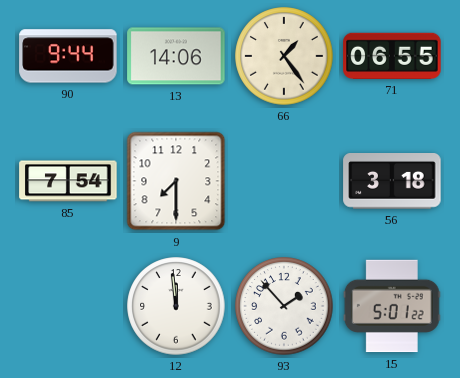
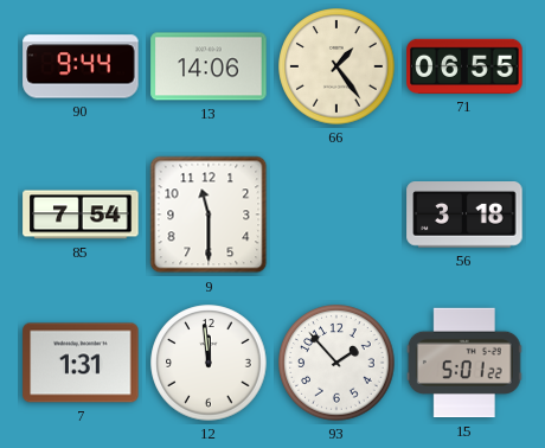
9: 7:30 -> 11:30 (209, 215)
7: none -> 1:31 (81, 363)
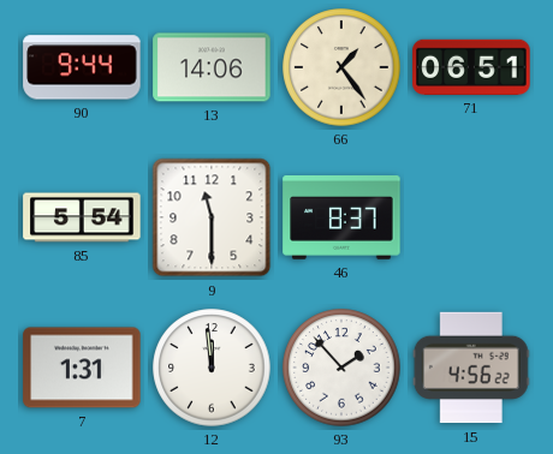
71: 06:55 -> 06:51 (471, 67)
85: 7:54 -> 5:54 (82, 217)
46: none -> 8:37 (341, 219)
56: 3:18 -> none (464, 216)
15: 5:01 -> 4:56 (471, 368)
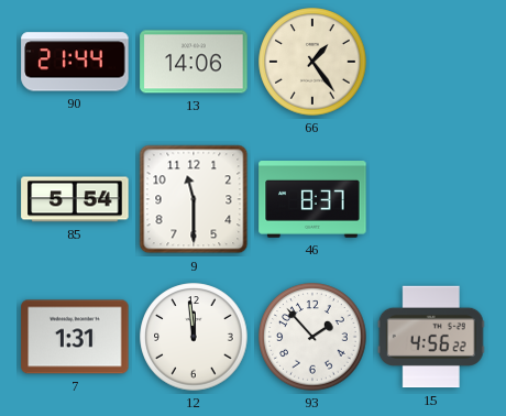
90: 9:44 -> 21:44 (75, 62)
71: 06:51 -> none (471, 67)
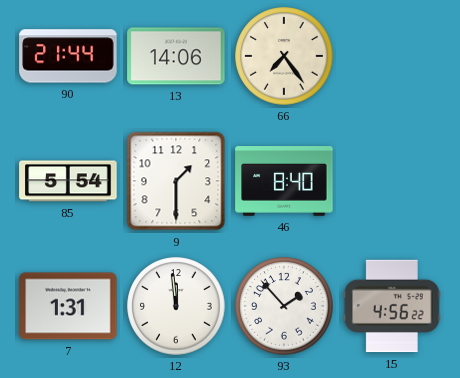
66: 1:24 -> 7:24 (284, 56)
9: 11:30 -> 1:30 (176, 181)
46: 8:37 -> 8:40 (284, 182)
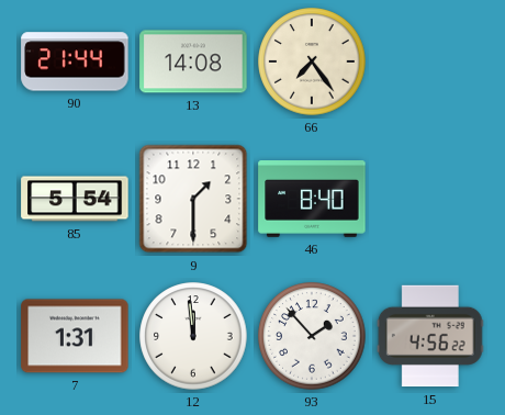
13: 14:06 -> 14:08 (193, 61)
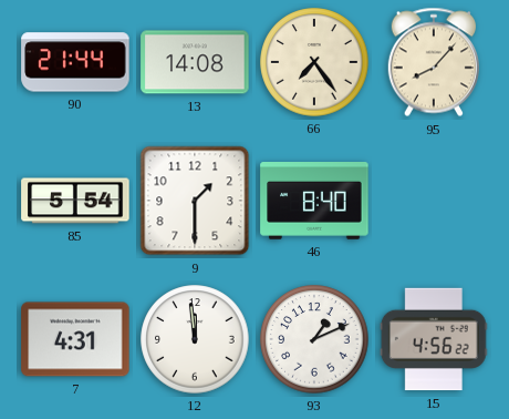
95: none -> 8:07 (434, 62)
7: 1:31 -> 4:31 (75, 339)
93: 1:53 -> 1:11 (314, 339)
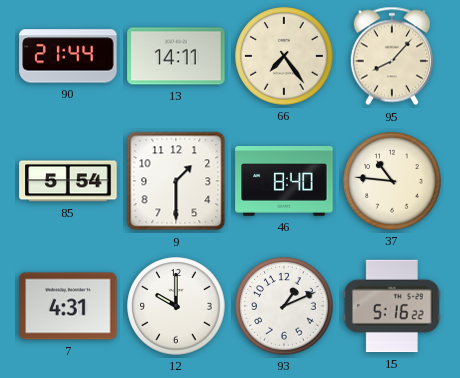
13: 14:08 -> 14:11 (176, 56)
37: none -> 10:46 (392, 181)
12: 11:59 -> 10:00 (176, 306)
15: 4:56 -> 5:16 (392, 306)
